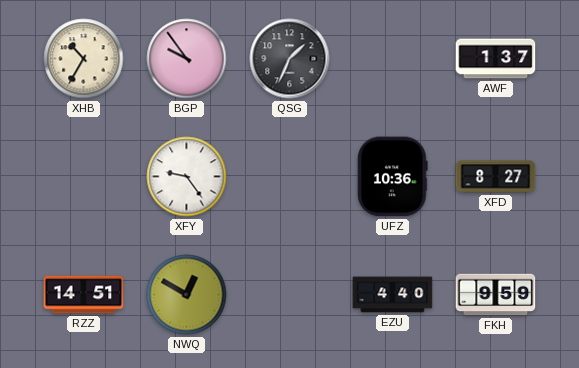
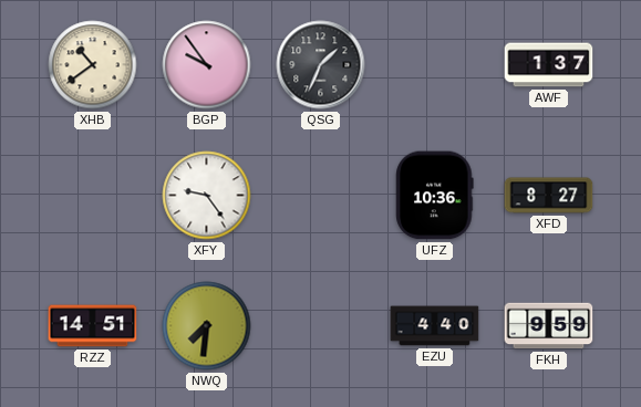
XHB: 10:35 -> 10:39 (93, 65)
NWQ: 12:50 -> 7:31 (207, 326)
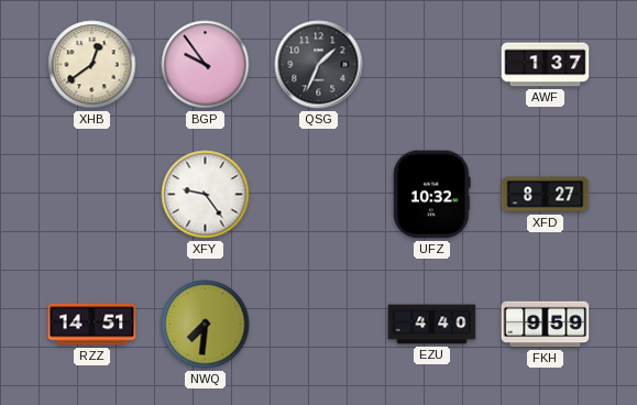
XHB: 10:39 -> 12:39 (92, 65)
UFZ: 10:36 -> 10:32 (432, 195)
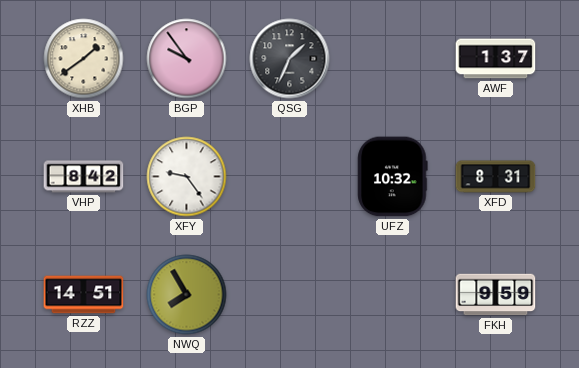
XHB: 12:39 -> 1:39 (84, 59)
VHP: none -> 8:42 (84, 177)
XFD: 8:27 -> 8:31 (496, 177)
NWQ: 7:31 -> 7:55 (187, 295)
EZU: 4:40 -> none (432, 325)
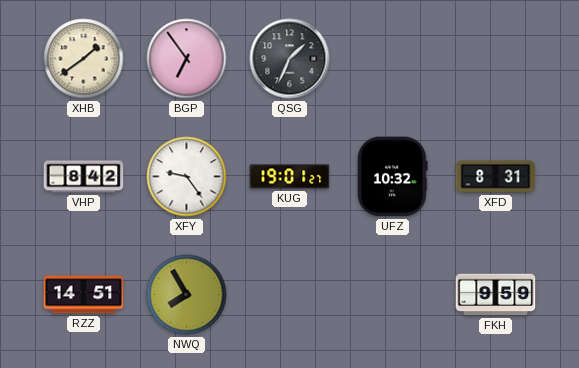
BGP: 9:54 -> 6:54 (187, 59)
AWF: 1:37 -> none (496, 59)
KUG: none -> 19:01 (290, 177)
